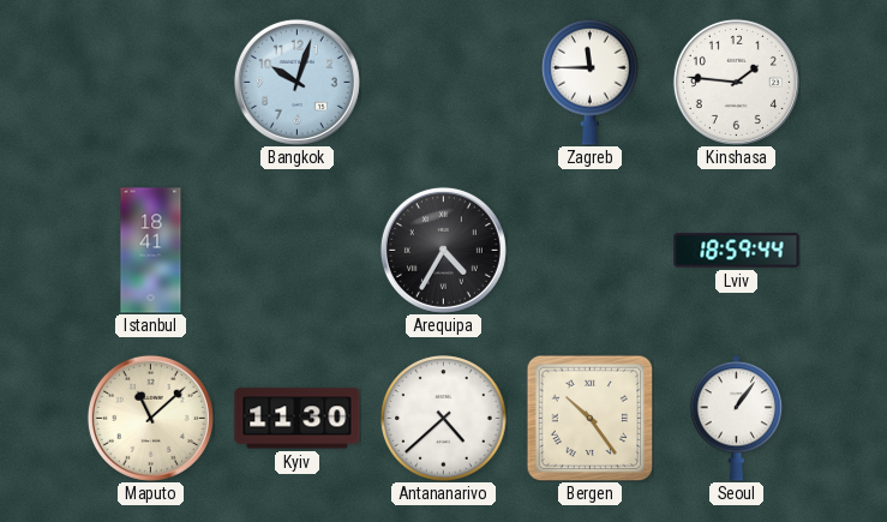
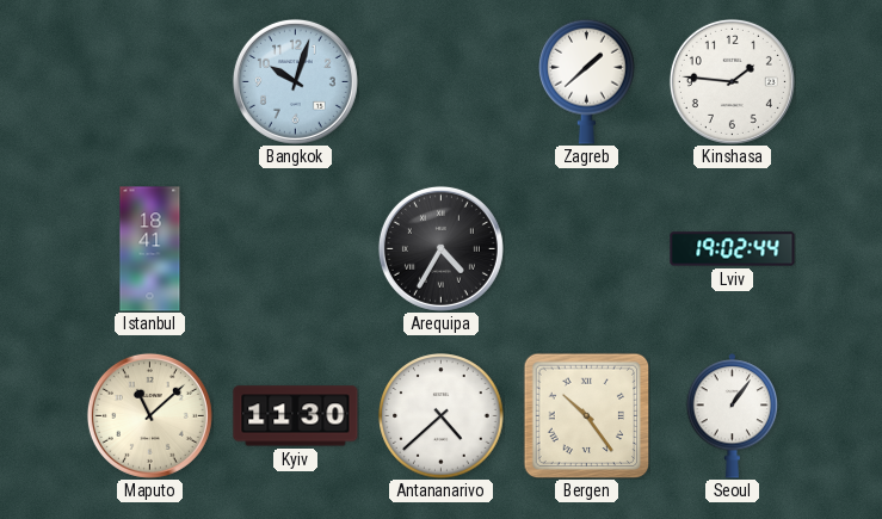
Zagreb: 11:45 -> 1:38 (587, 81)
Lviv: 18:59 -> 19:02 (733, 249)
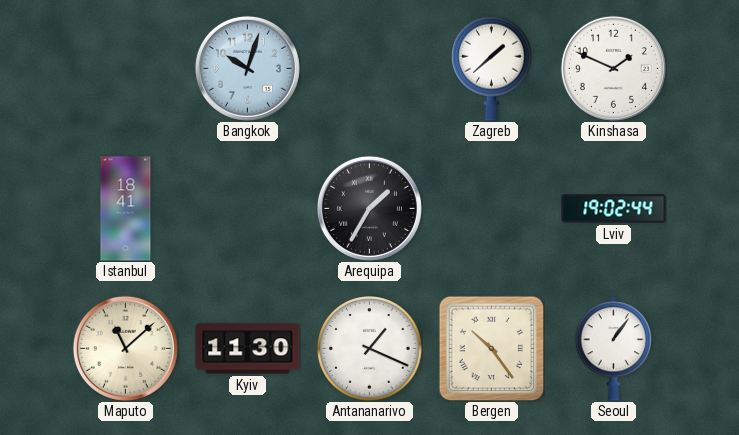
Kinshasa: 1:46 -> 1:49 (613, 68)
Arequipa: 4:35 -> 1:35 (369, 208)
Antananarivo: 4:38 -> 1:19 (370, 349)
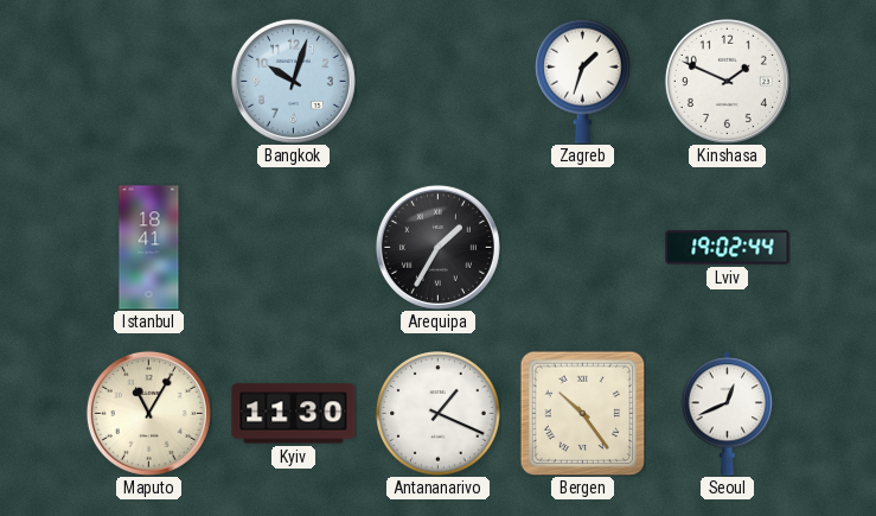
Zagreb: 1:38 -> 1:33 (583, 81)
Maputo: 11:08 -> 11:05 (148, 413)
Seoul: 1:06 -> 12:41 (728, 414)
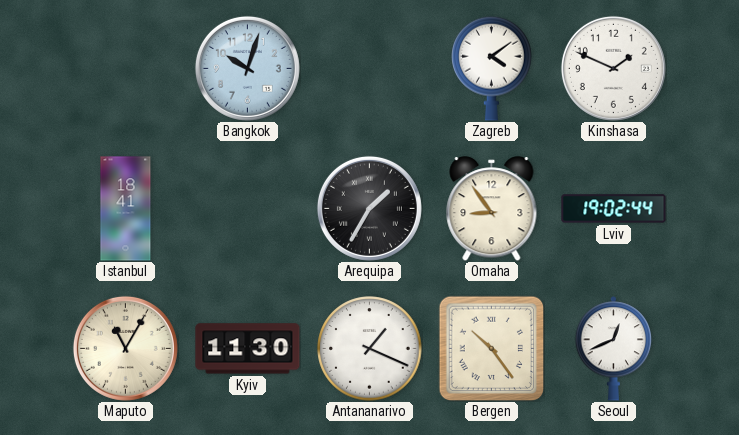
Zagreb: 1:33 -> 4:09 (492, 68)
Omaha: none -> 8:54 (492, 209)
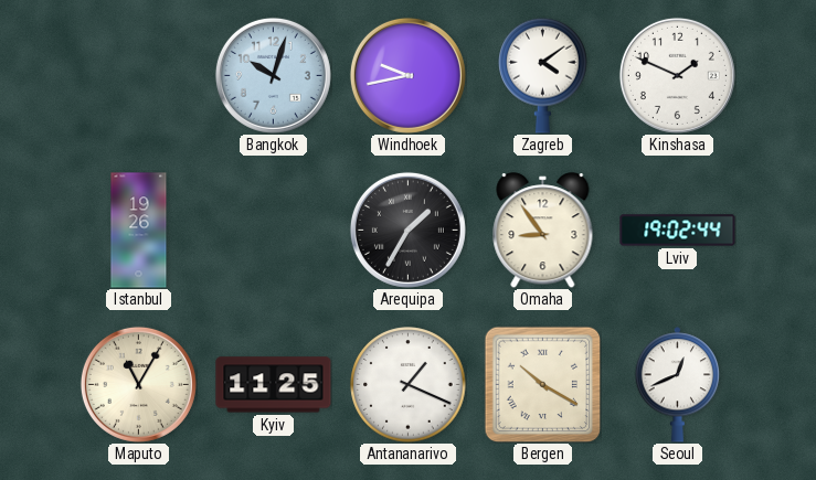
Windhoek: none -> 9:43 (407, 75)
Istanbul: 18:41 -> 19:26 (139, 231)
Kyiv: 11:30 -> 11:25 (274, 385)
Bergen: 10:24 -> 10:20 (542, 384)
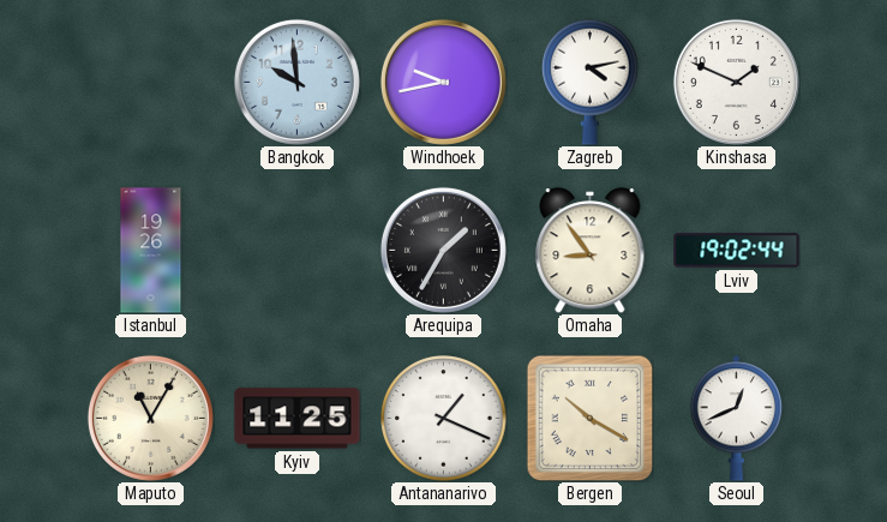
Bangkok: 10:03 -> 9:59 (296, 82)
Zagreb: 4:09 -> 4:13 (591, 82)
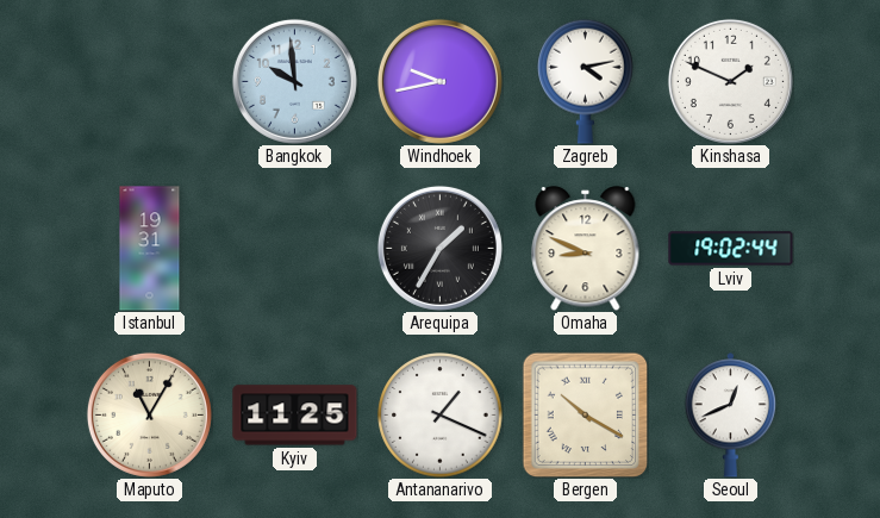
Istanbul: 19:26 -> 19:31 (150, 249)
Omaha: 8:54 -> 8:49 (586, 249)
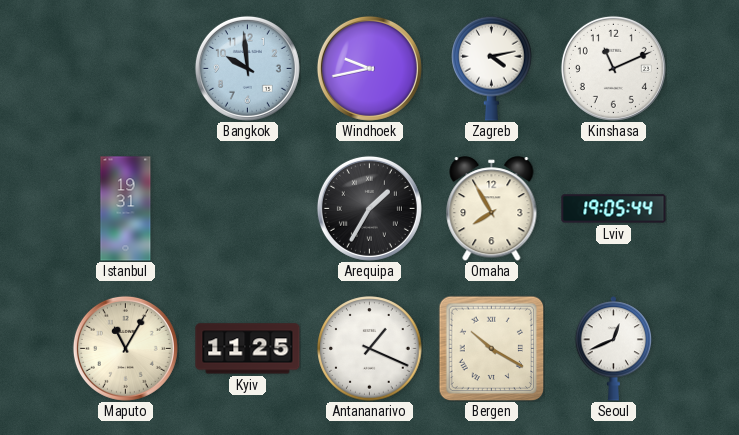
Kinshasa: 1:49 -> 11:11 (613, 68)
Omaha: 8:49 -> 7:55 (492, 209)
Lviv: 19:02 -> 19:05 (614, 209)
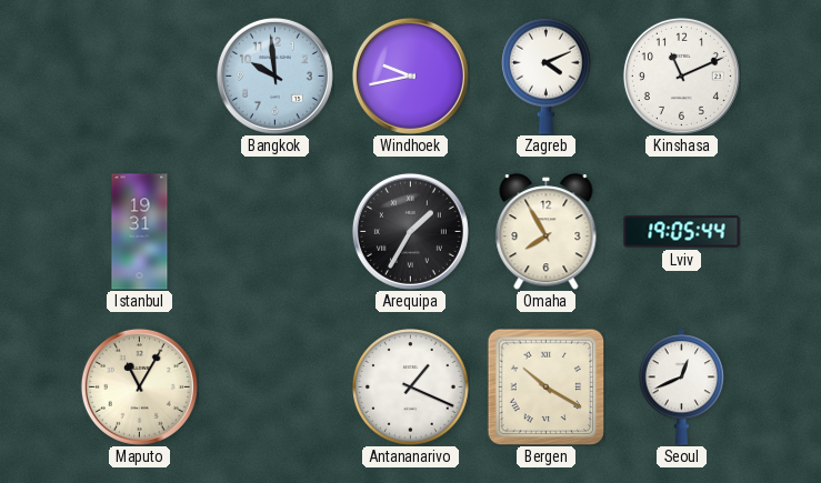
Zagreb: 4:13 -> 4:11 (547, 76)
Kyiv: 11:25 -> none (248, 349)
